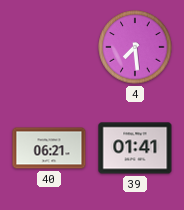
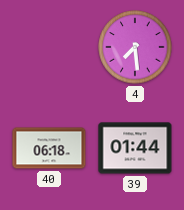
40: 06:21 -> 06:18 (49, 148)
39: 01:41 -> 01:44 (135, 148)
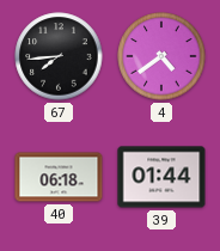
67: none -> 7:44 (59, 56)
4: 7:29 -> 4:39 (161, 56)
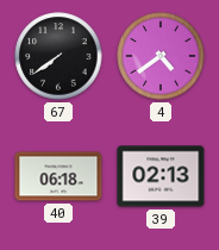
67: 7:44 -> 7:39 (58, 56)
39: 01:44 -> 02:13 (161, 176)
